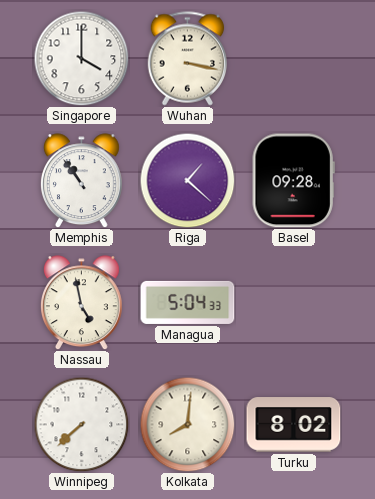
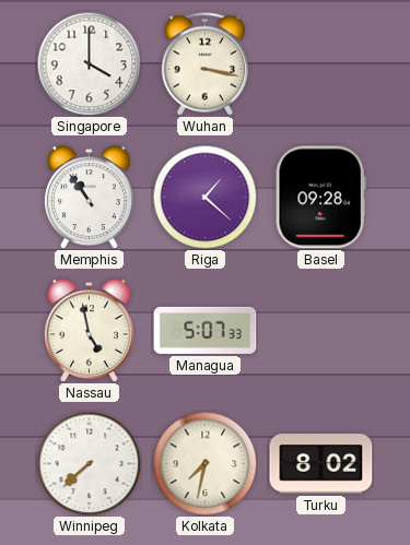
Managua: 5:04 -> 5:07 (206, 330)
Kolkata: 8:01 -> 7:32 (204, 463)
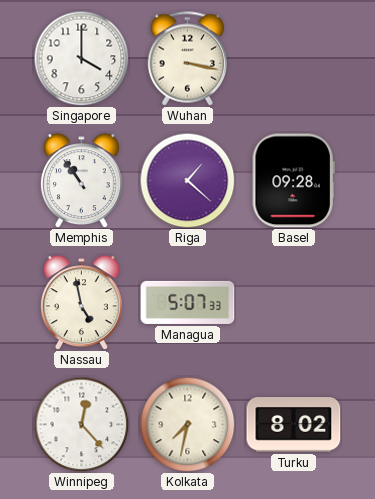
Winnipeg: 7:38 -> 12:23 (81, 424)
